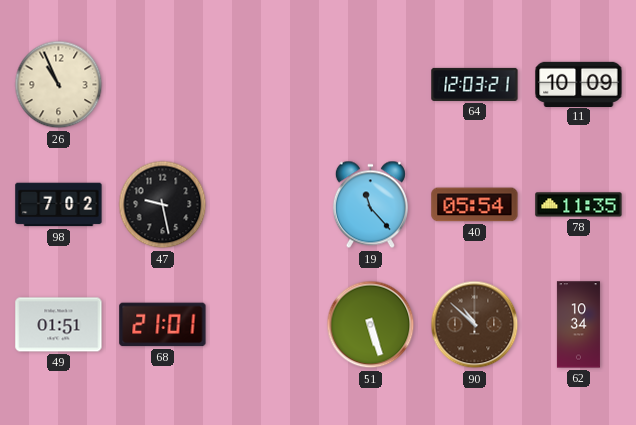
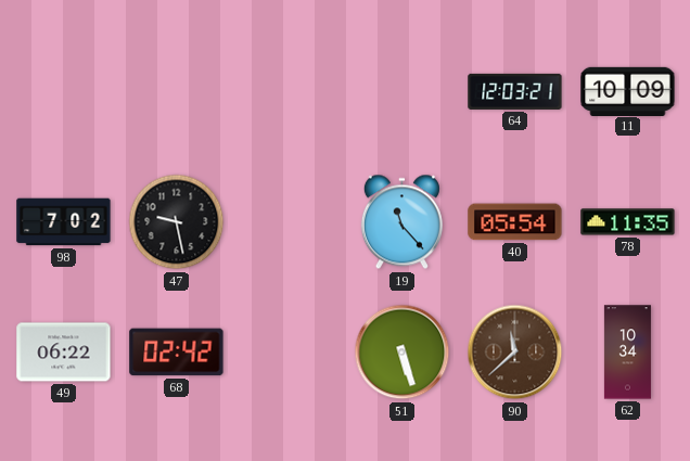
26: 10:56 -> none (59, 85)
49: 01:51 -> 06:22 (64, 353)
68: 21:01 -> 02:42 (177, 353)
90: 10:52 -> 11:38 (515, 353)
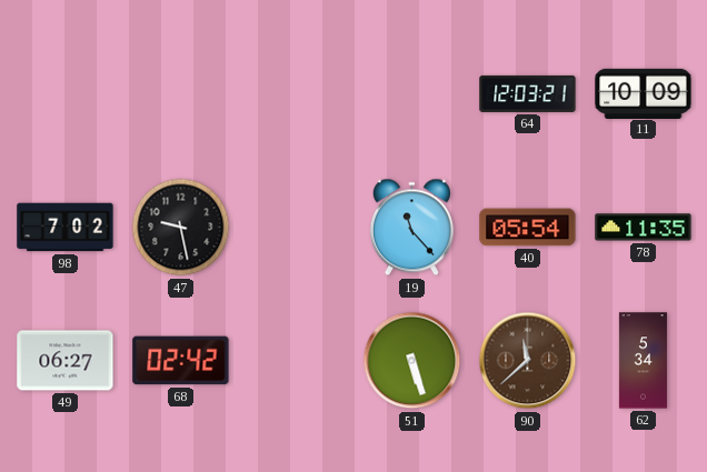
49: 06:22 -> 06:27 (66, 361)
62: 10:34 -> 5:34 (643, 361)
